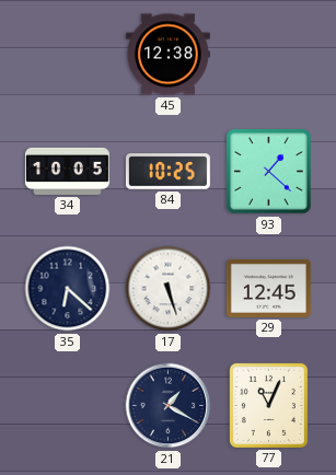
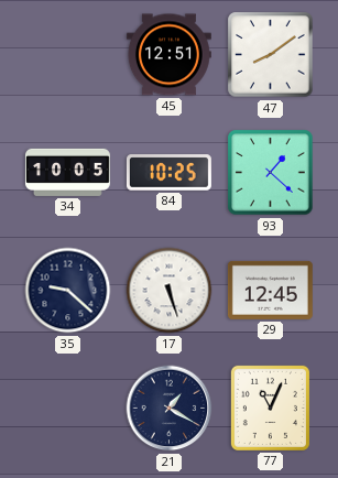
45: 12:38 -> 12:51 (168, 55)
47: none -> 8:09 (271, 55)
35: 6:22 -> 9:22 (68, 291)
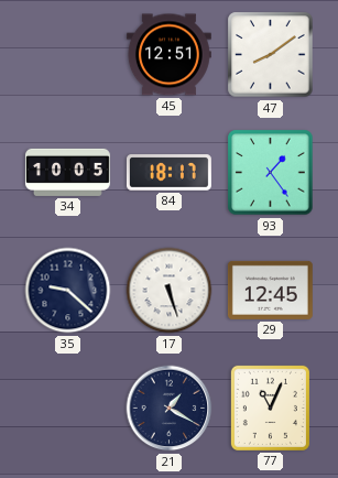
84: 10:25 -> 18:17 (168, 173)
93: 1:22 -> 1:24 (271, 173)
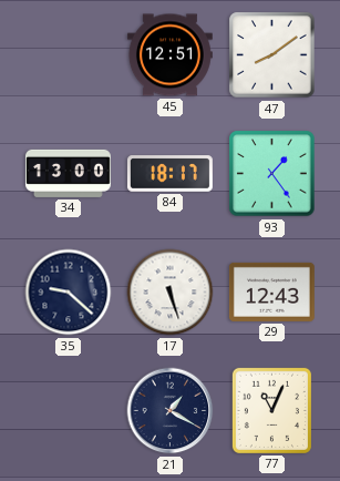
34: 10:05 -> 13:00 (68, 173)
29: 12:45 -> 12:43 (271, 291)
